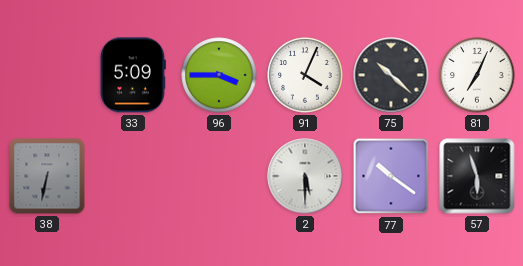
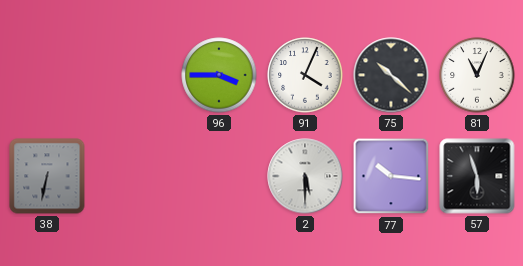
33: 5:09 -> none (133, 75)
81: 7:04 -> 11:04 (477, 75)
77: 10:21 -> 10:16 (391, 176)
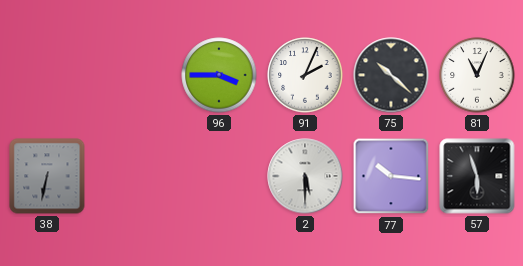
91: 4:04 -> 2:04 (305, 75)
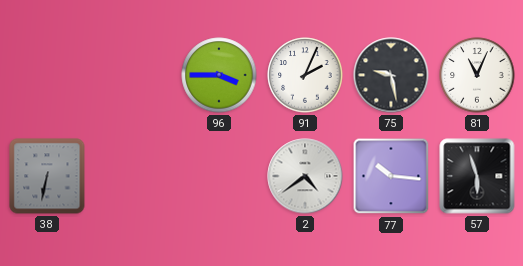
75: 10:22 -> 9:28 (391, 75)
2: 5:30 -> 4:39 (305, 176)
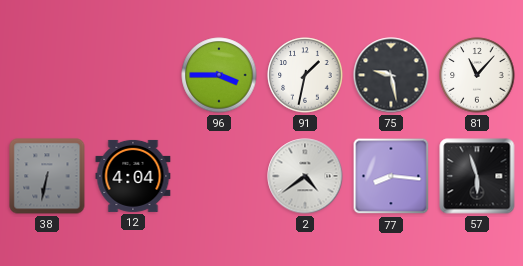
91: 2:04 -> 1:32 (305, 75)
81: 11:04 -> 11:07 (477, 75)
12: none -> 4:04 (133, 176)
77: 10:16 -> 8:16 (391, 176)
